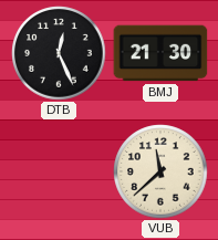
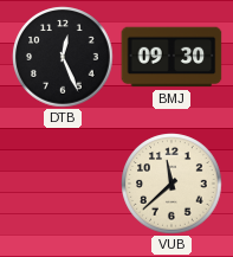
BMJ: 21:30 -> 09:30 (171, 57)
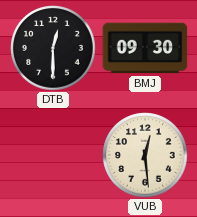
DTB: 12:26 -> 12:30 (53, 48)
VUB: 11:38 -> 12:29 (145, 155)
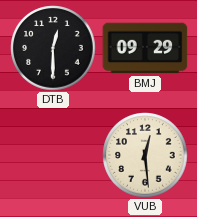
BMJ: 09:30 -> 09:29 (145, 48)
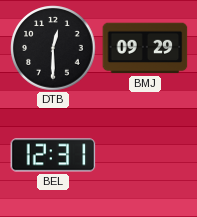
BEL: none -> 12:31 (53, 155)
VUB: 12:29 -> none (145, 155)
